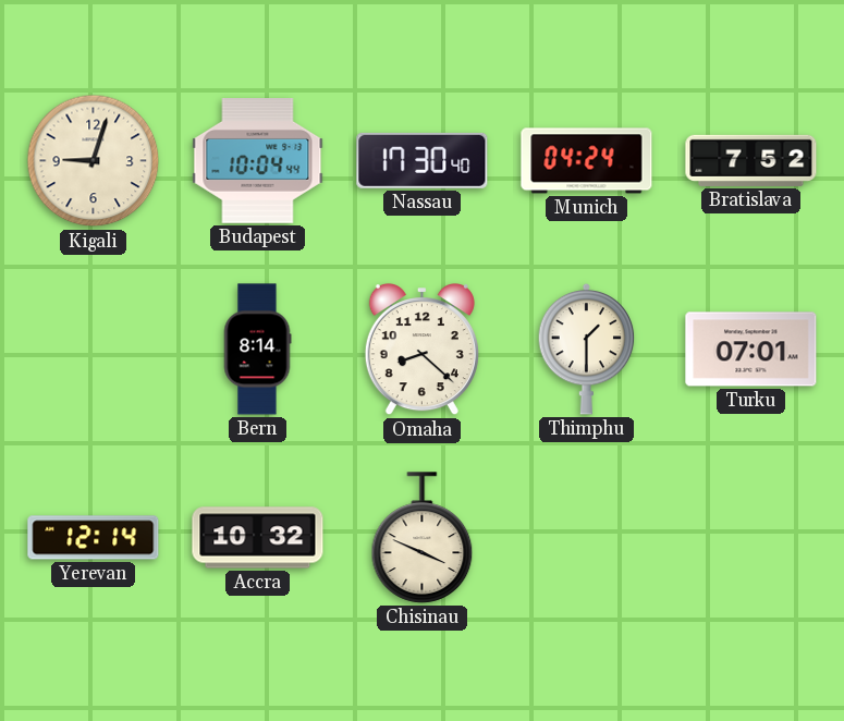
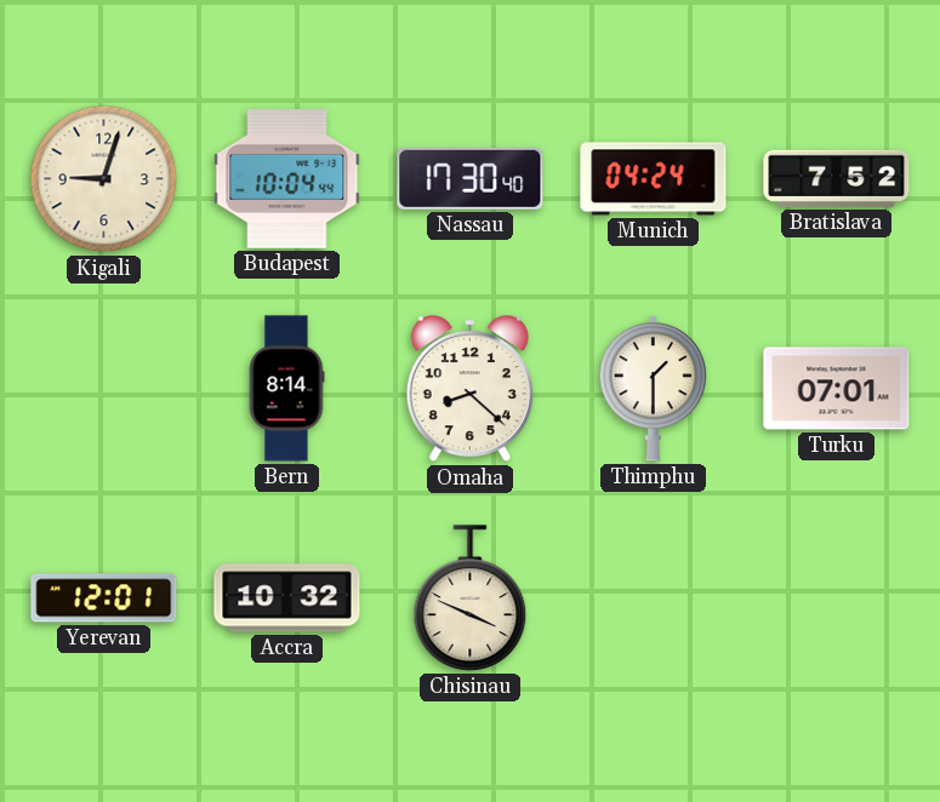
Yerevan: 12:14 -> 12:01 (104, 598)
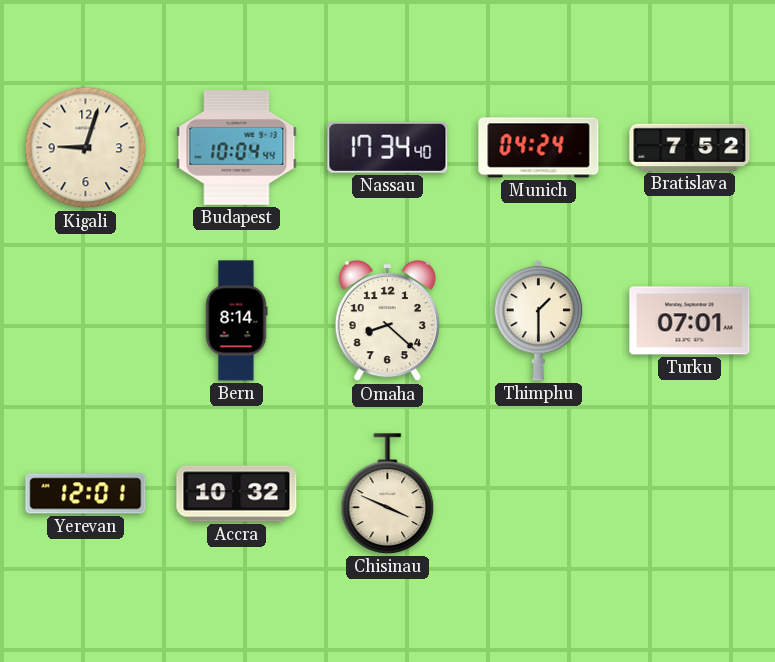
Nassau: 17:30 -> 17:34 (388, 147)
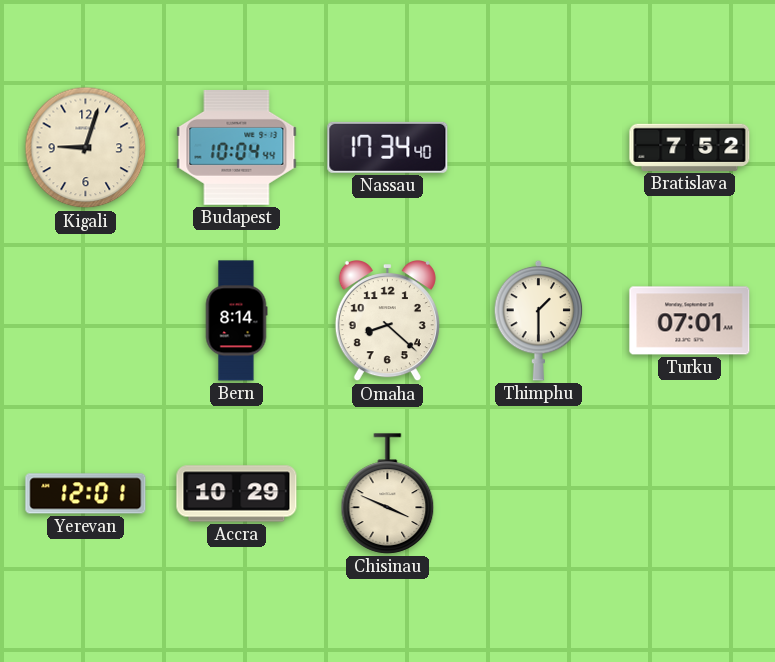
Munich: 04:24 -> none (539, 148)
Accra: 10:32 -> 10:29 (237, 494)
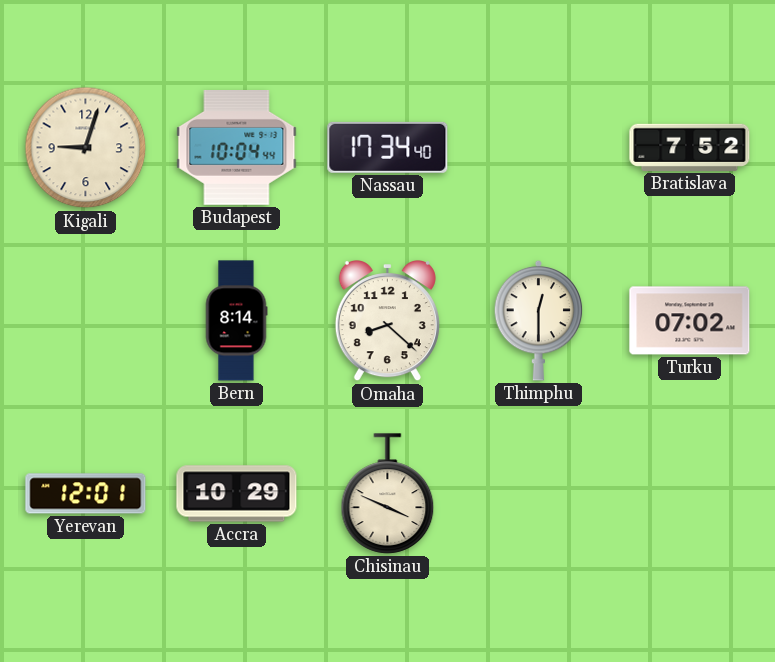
Thimphu: 1:30 -> 12:30 (539, 320)
Turku: 07:01 -> 07:02 (690, 321)
